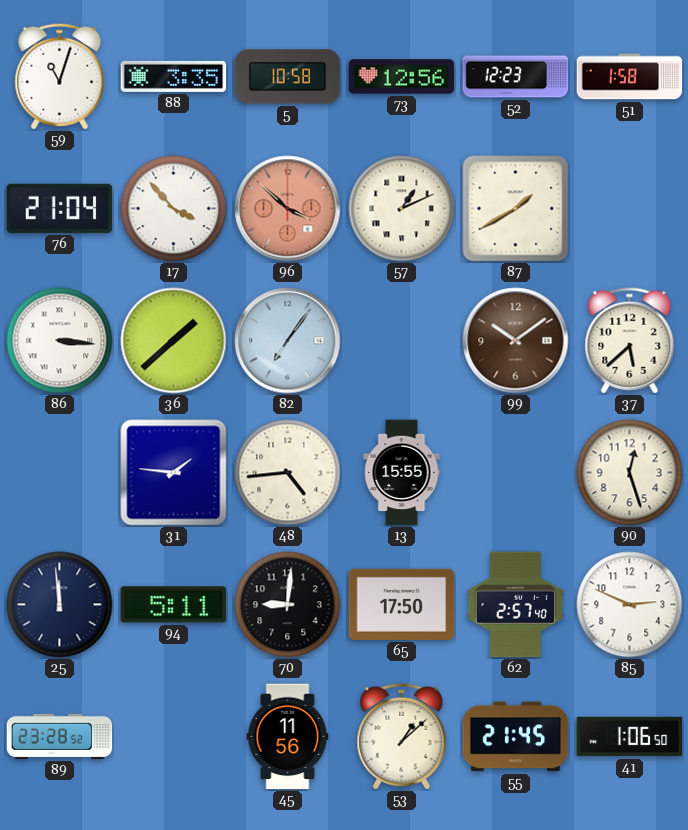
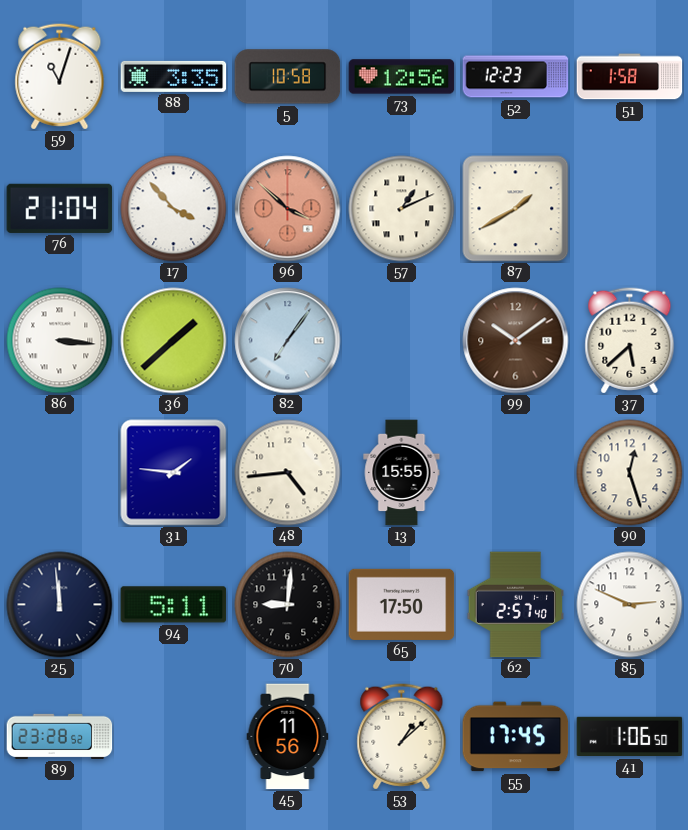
55: 21:45 -> 17:45 (516, 737)
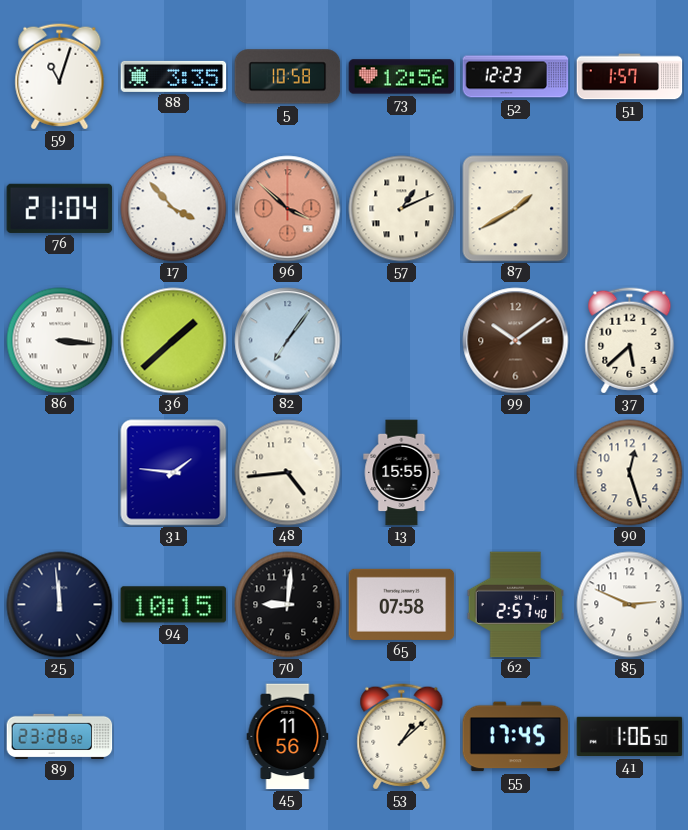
51: 1:58 -> 1:57 (630, 77)
94: 5:11 -> 10:15 (174, 605)
65: 17:50 -> 07:58 (402, 604)
